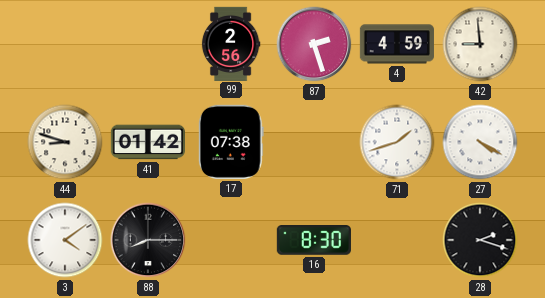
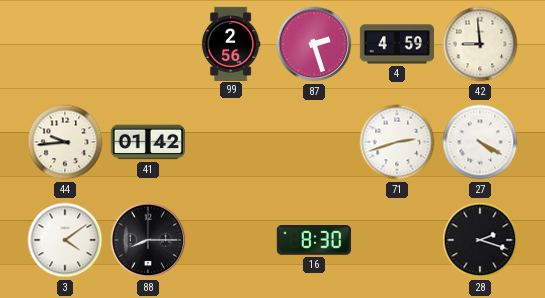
44: 8:48 -> 9:44 (65, 142)
17: 07:38 -> none (231, 142)
71: 1:42 -> 2:42 (397, 142)
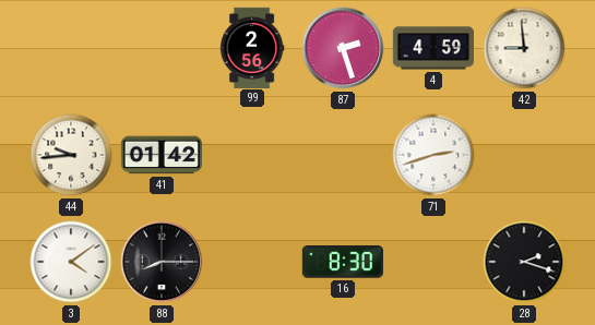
27: 4:20 -> none (480, 142)
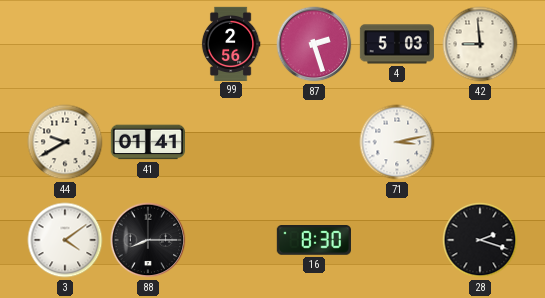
4: 4:59 -> 5:03 (396, 44)
44: 9:44 -> 9:40 (65, 142)
41: 01:42 -> 01:41 (148, 142)
71: 2:42 -> 3:13 (397, 142)
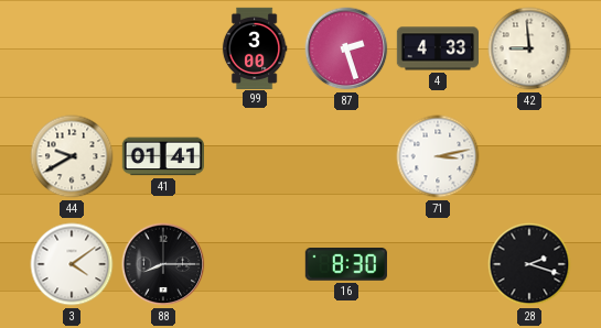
99: 2:56 -> 3:00 (255, 47)
4: 5:03 -> 4:33 (437, 48)
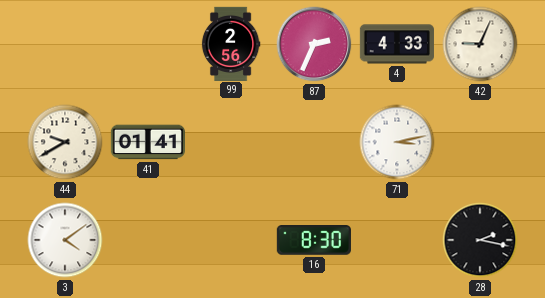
99: 3:00 -> 2:56 (231, 43)
87: 2:27 -> 2:34 (314, 44)
42: 8:59 -> 9:04 (480, 44)
88: 8:15 -> none (163, 264)
28: 2:18 -> 2:17 (480, 240)
